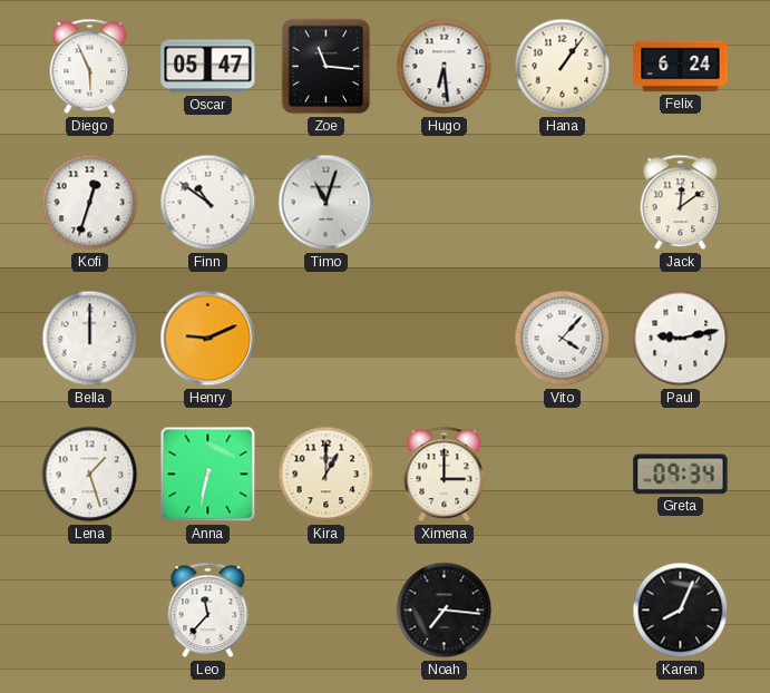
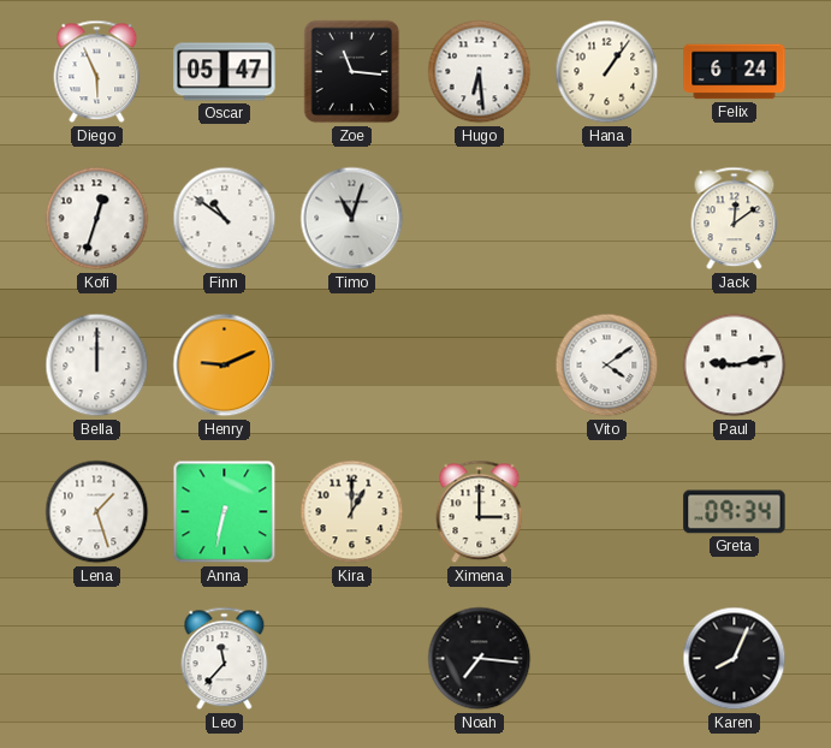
Vito: 4:07 -> 4:09 (607, 366)
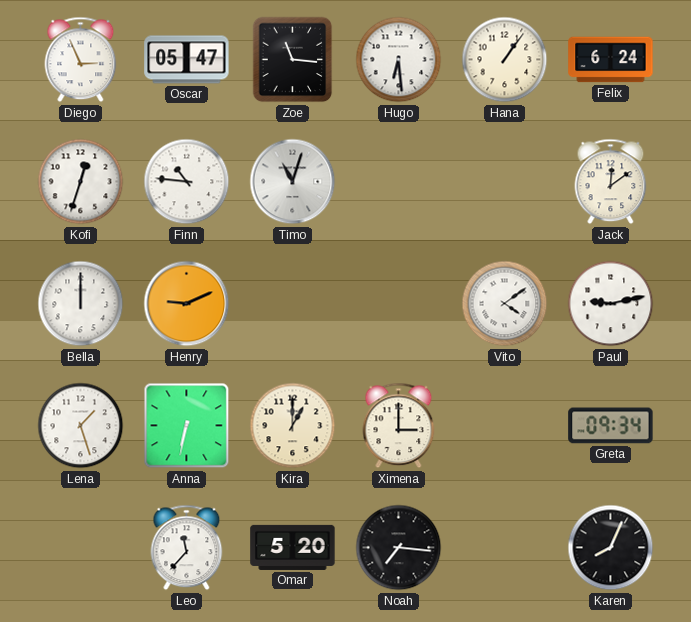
Diego: 5:56 -> 2:56 (81, 60)
Finn: 10:51 -> 10:46 (187, 182)
Omar: none -> 5:20 (293, 547)
